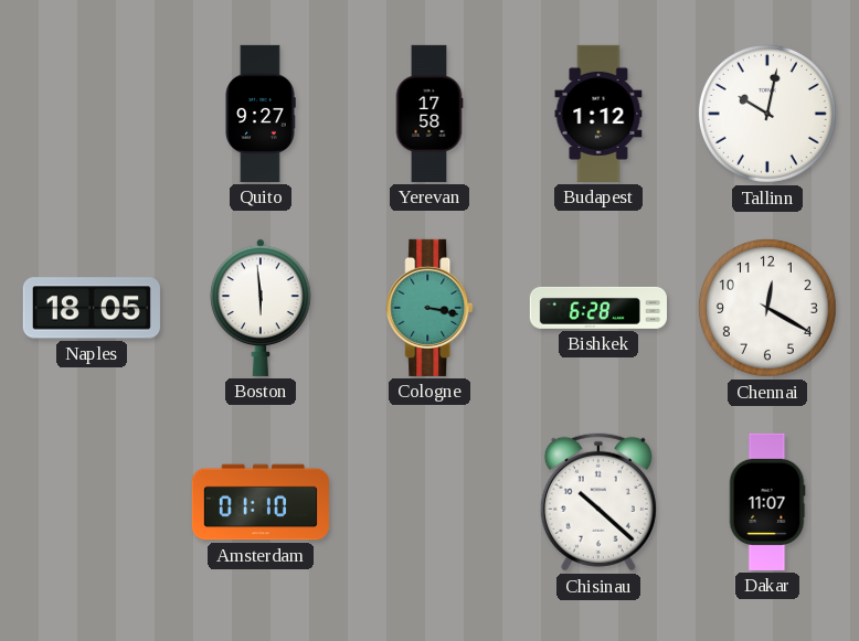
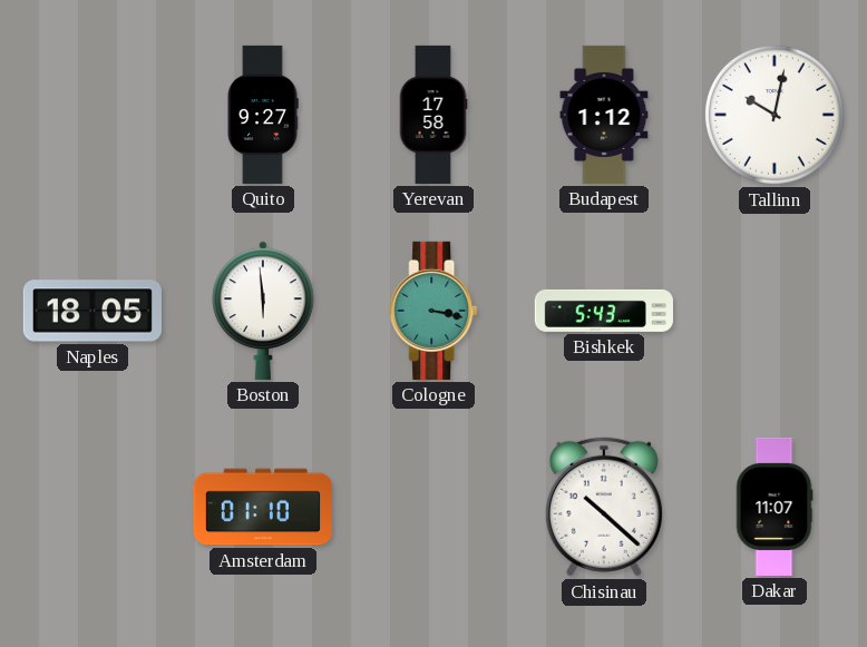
Bishkek: 6:28 -> 5:43 (604, 311)
Chennai: 12:20 -> none (767, 308)
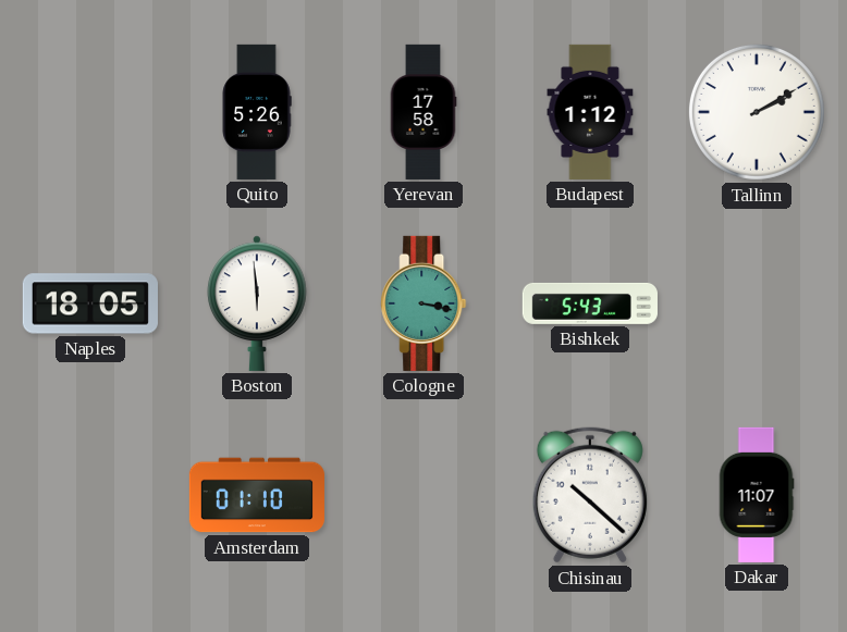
Quito: 9:27 -> 5:26 (257, 112)
Tallinn: 10:02 -> 2:10 (757, 112)
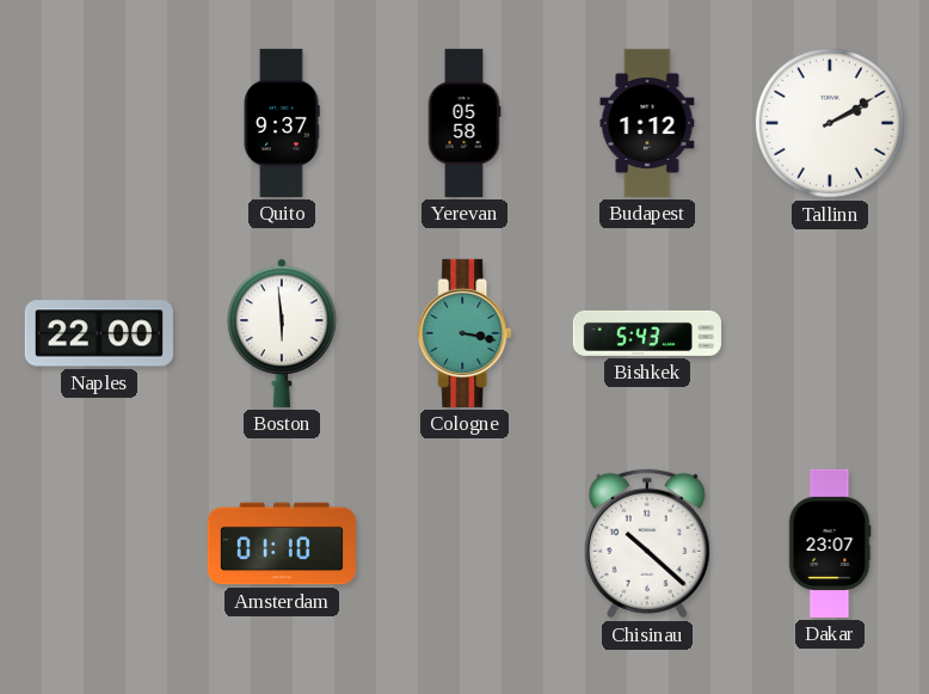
Quito: 5:26 -> 9:37 (282, 123)
Yerevan: 17:58 -> 05:58 (464, 123)
Naples: 18:05 -> 22:00 (99, 333)
Dakar: 11:07 -> 23:07 (830, 543)
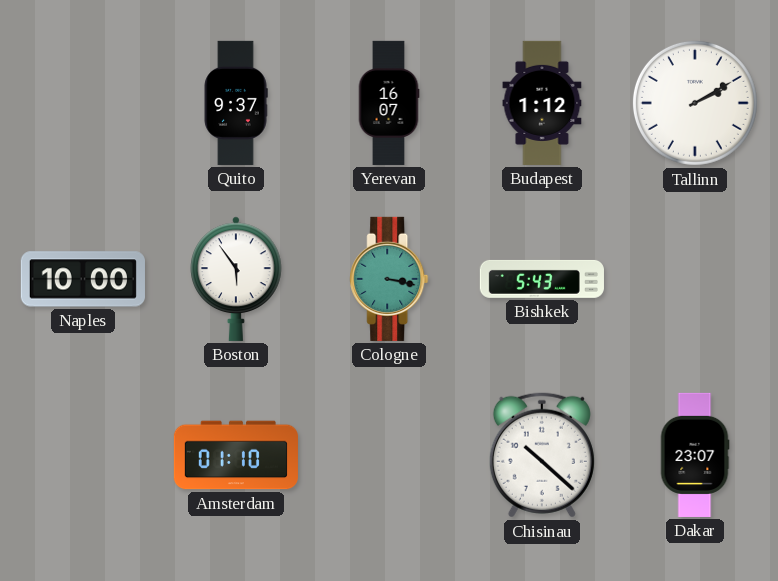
Yerevan: 05:58 -> 16:07 (389, 103)
Naples: 22:00 -> 10:00 (83, 279)
Boston: 5:59 -> 5:54 (236, 279)
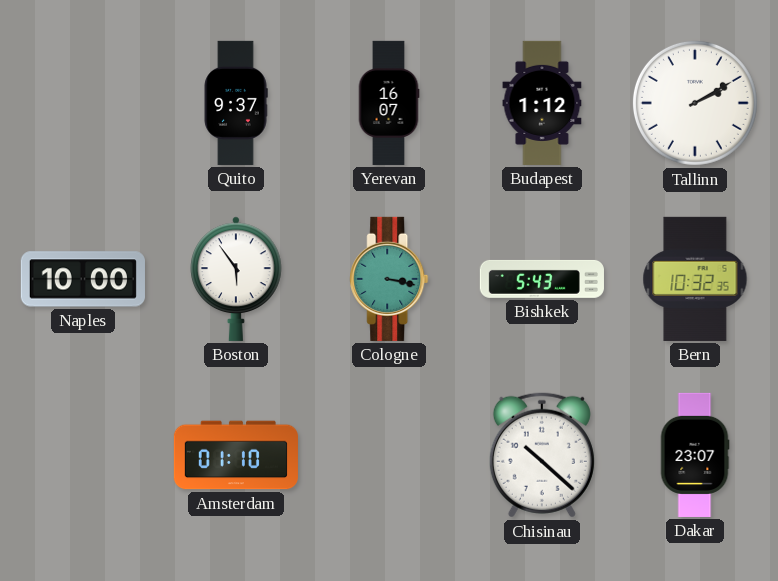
Bern: none -> 10:32 (695, 279)
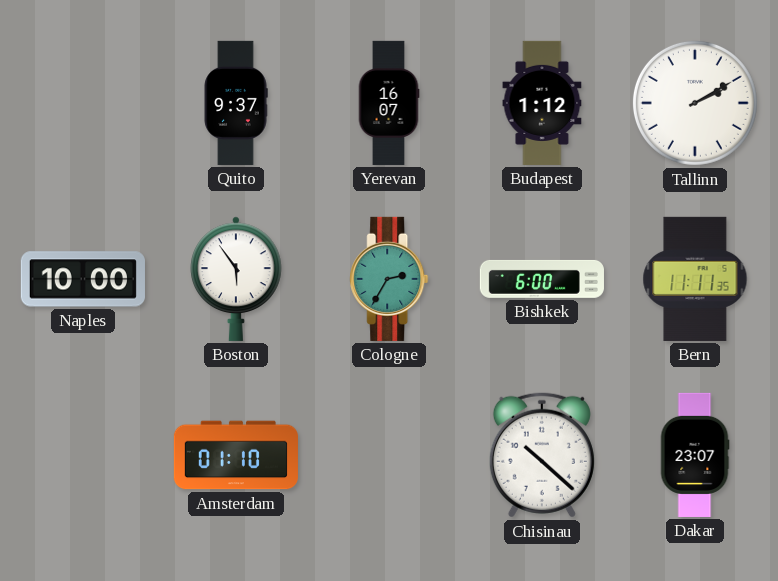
Cologne: 3:17 -> 2:35 (389, 279)
Bishkek: 5:43 -> 6:00 (542, 279)
Bern: 10:32 -> 11:11 (695, 279)
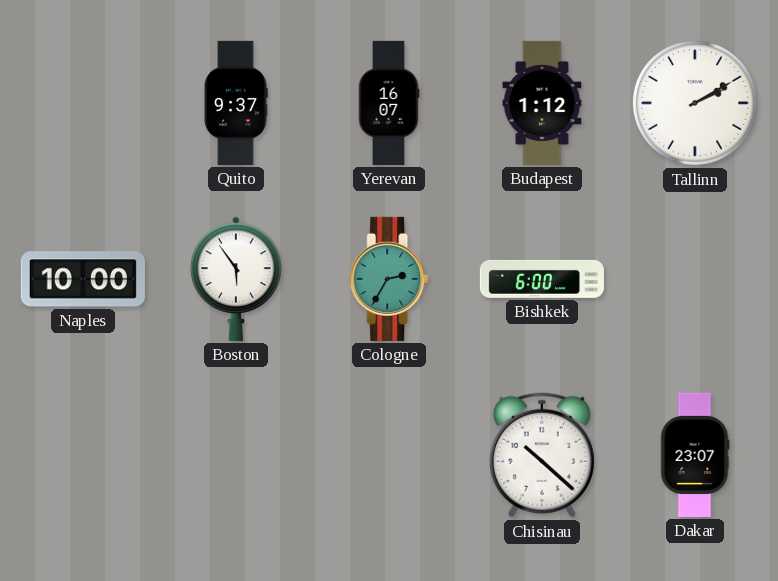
Bern: 11:11 -> none (695, 279)
Amsterdam: 01:10 -> none (236, 455)
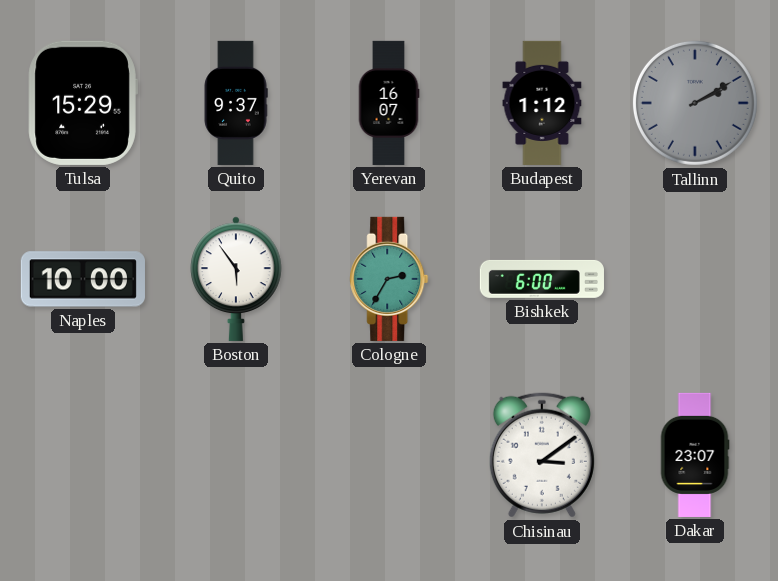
Tulsa: none -> 15:29 (83, 103)
Tallinn dial: white -> grey (695, 103)
Chisinau: 10:22 -> 3:09 (542, 455)
